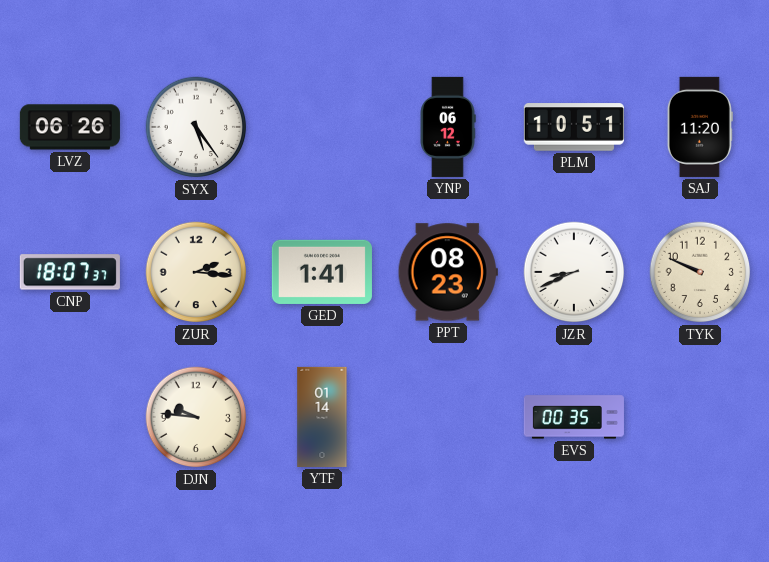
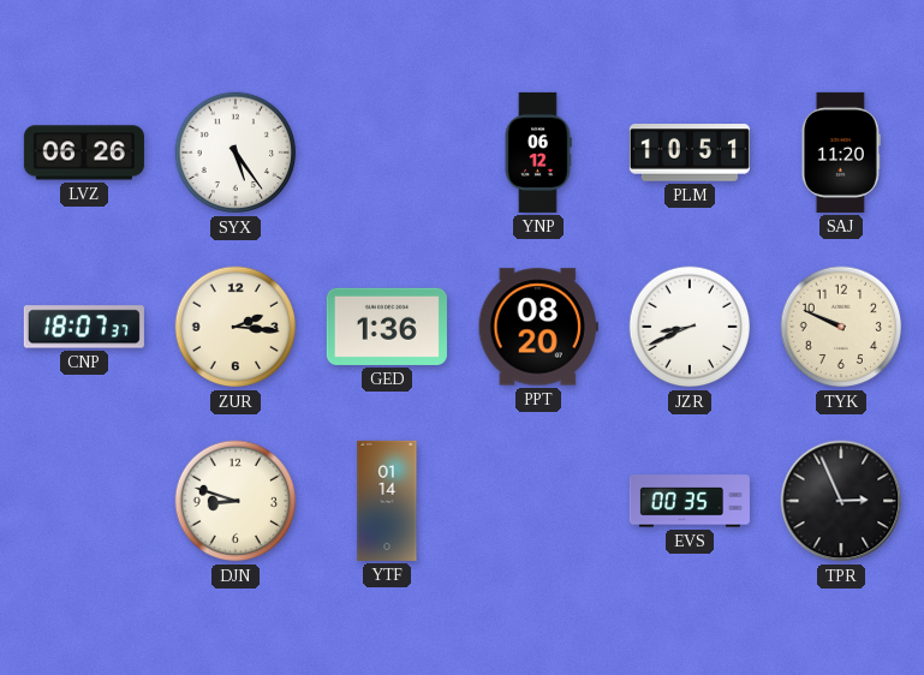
GED: 1:41 -> 1:36 (387, 327)
PPT: 08:23 -> 08:20 (538, 327)
DJN: 9:46 -> 8:48 (236, 501)
TPR: none -> 2:56 (841, 501)
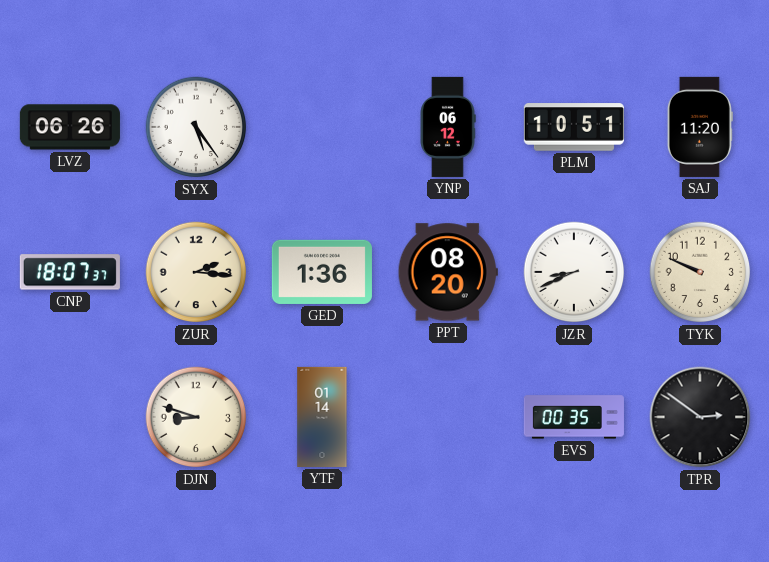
TPR: 2:56 -> 2:51 (700, 417)
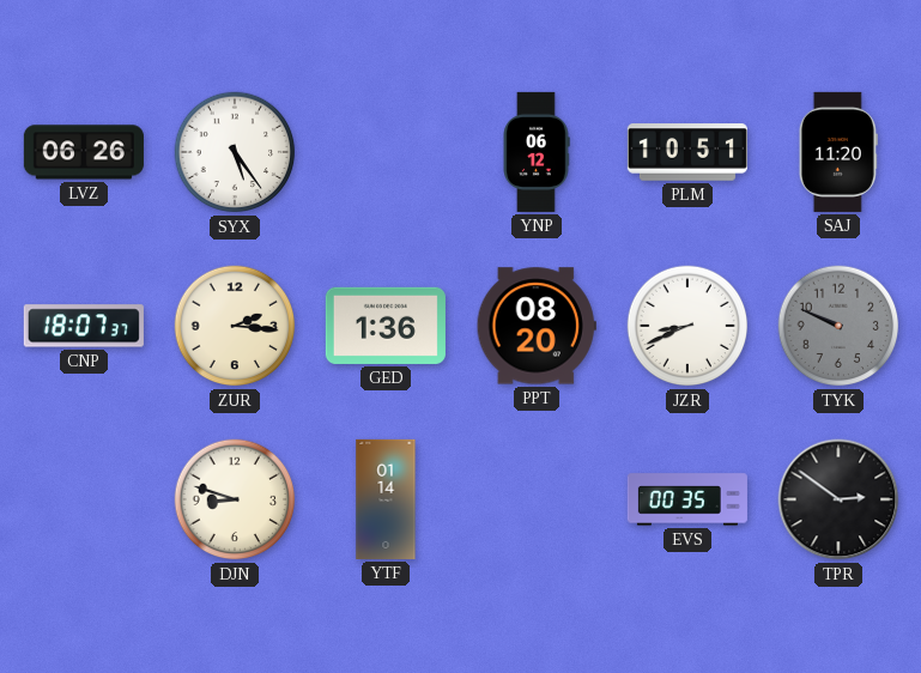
TYK dial: cream -> grey (838, 326)
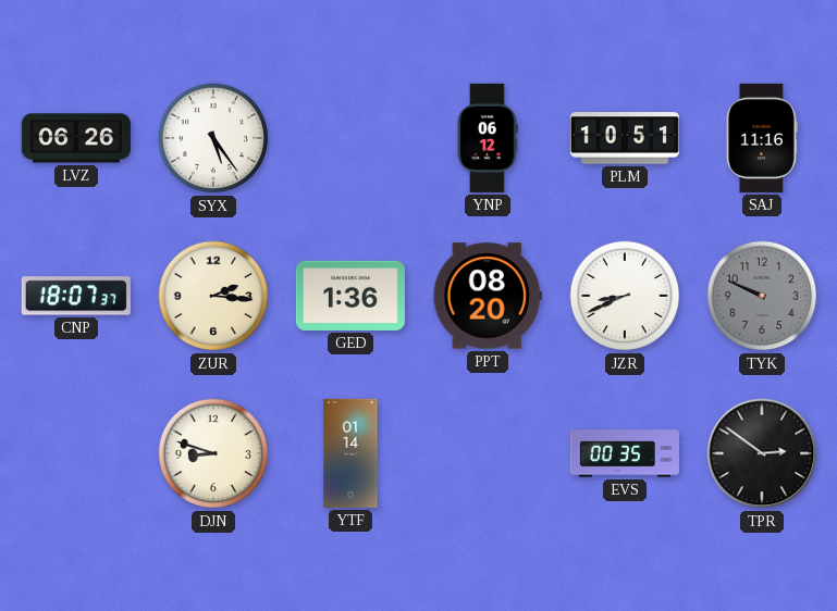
SAJ: 11:20 -> 11:16 (762, 138)
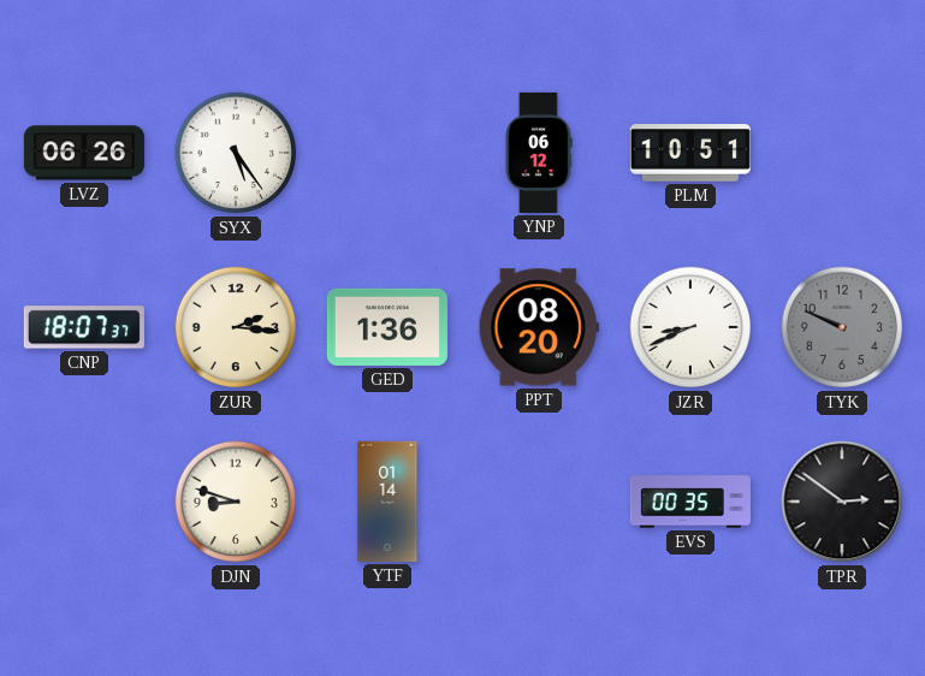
SAJ: 11:16 -> none (762, 138)
